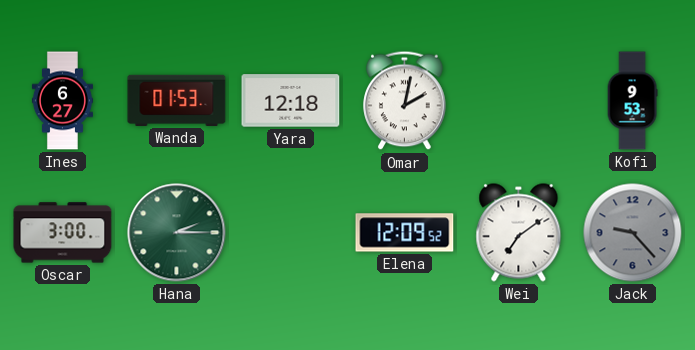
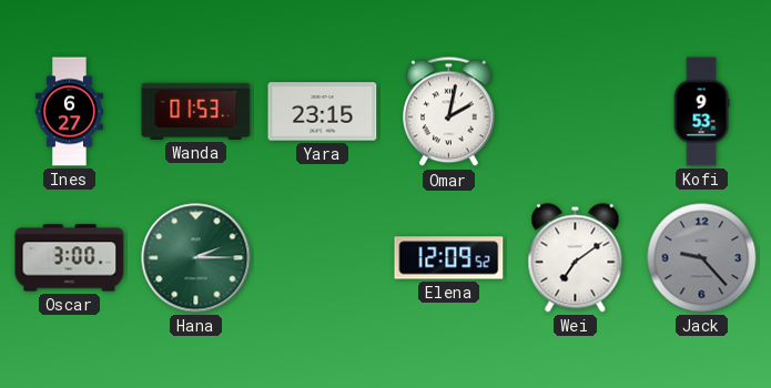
Yara: 12:18 -> 23:15 (323, 112)
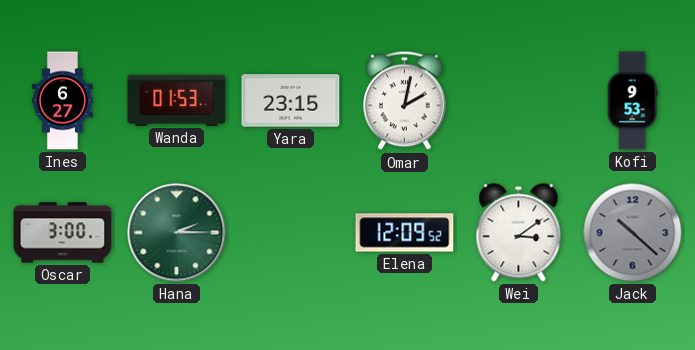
Wei: 7:09 -> 3:09 (519, 233)
Jack: 9:23 -> 10:22 (633, 233)
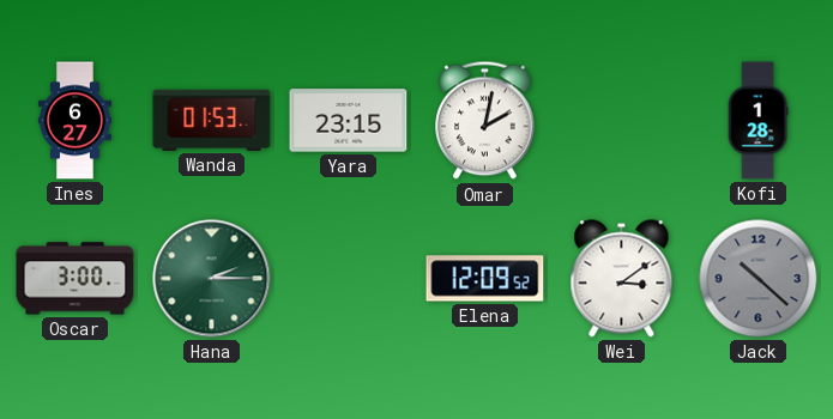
Kofi: 9:53 -> 1:28 (757, 121)
